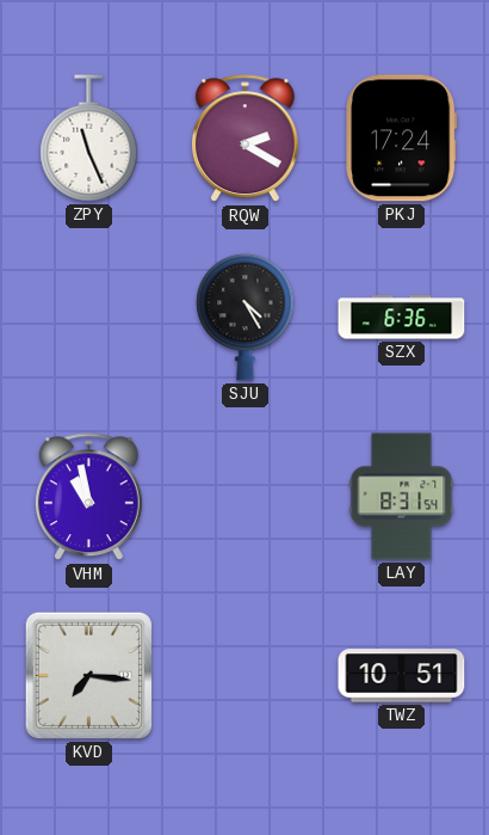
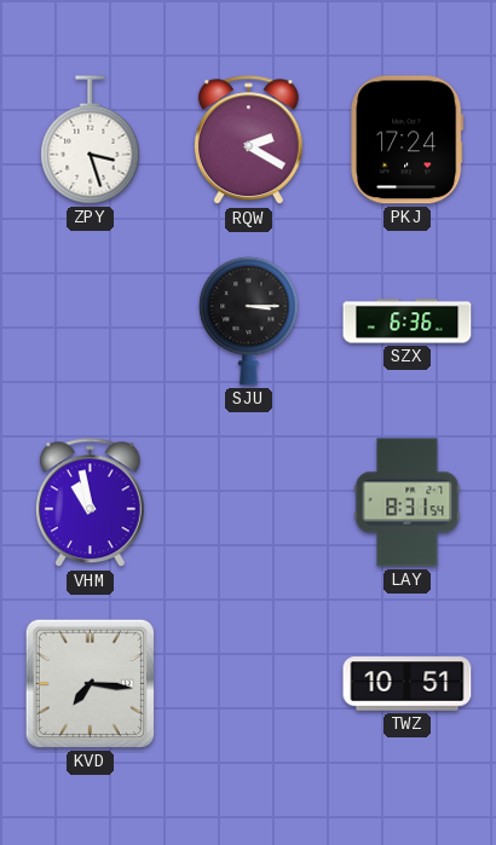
ZPY: 11:26 -> 3:27 (91, 140)
SJU: 4:25 -> 3:15 (249, 320)
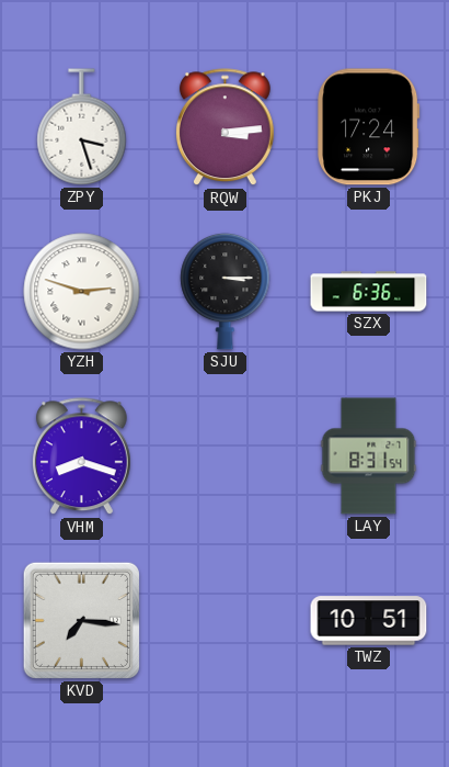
RQW: 2:20 -> 3:14 (225, 127)
YZH: none -> 2:48 (82, 292)
VHM: 10:58 -> 8:18 (81, 456)
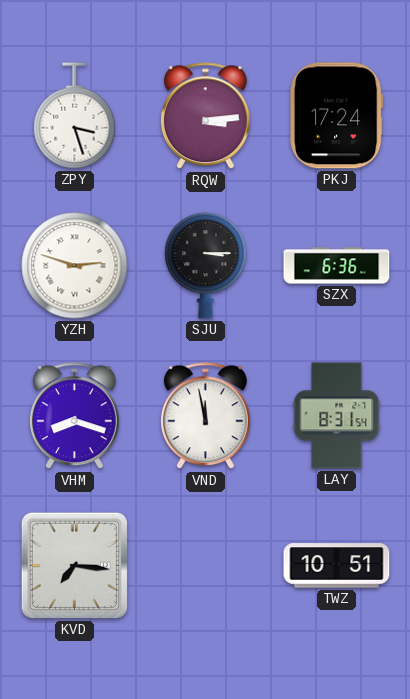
VND: none -> 11:58 (205, 416)
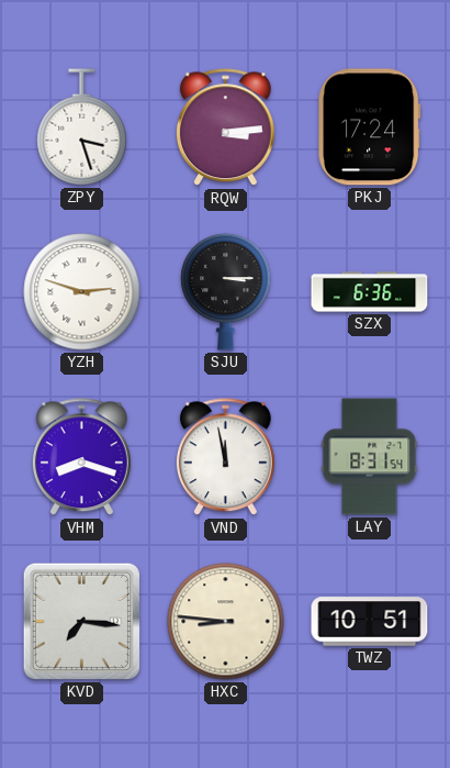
HXC: none -> 8:46 (226, 622)
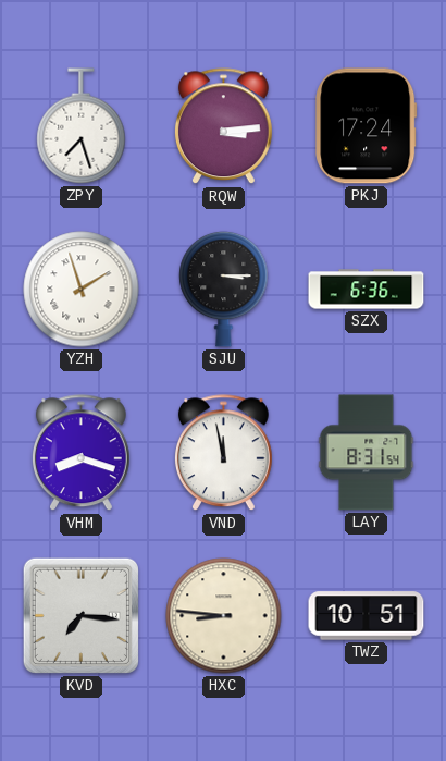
ZPY: 3:27 -> 7:27 (82, 126)
YZH: 2:48 -> 1:57 (82, 290)
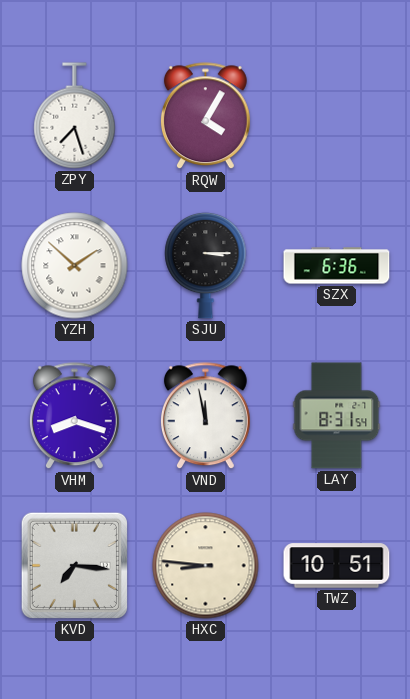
RQW: 3:14 -> 4:05 (205, 116)
PKJ: 17:24 -> none (367, 126)
YZH: 1:57 -> 1:52 (75, 266)
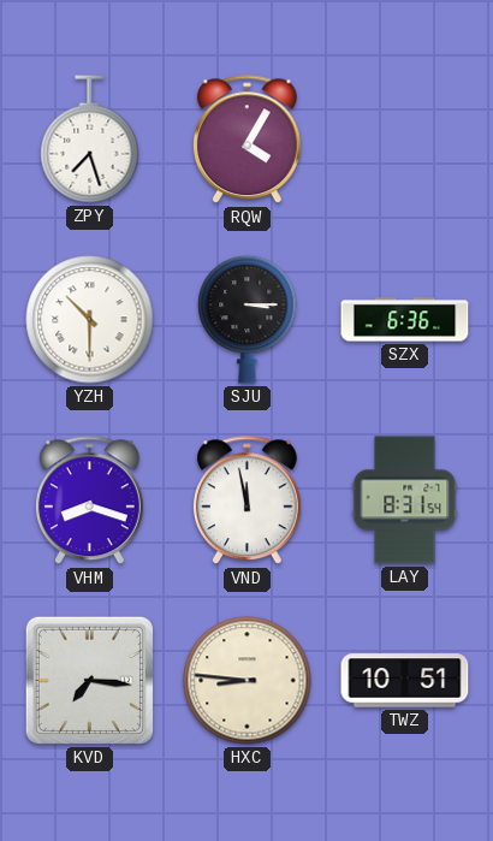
YZH: 1:52 -> 10:30 (90, 320)
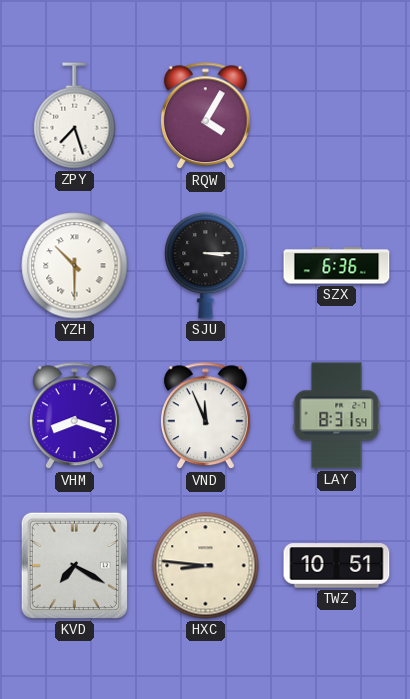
VND: 11:58 -> 11:56 (205, 416)
KVD: 7:16 -> 7:20 (74, 565)
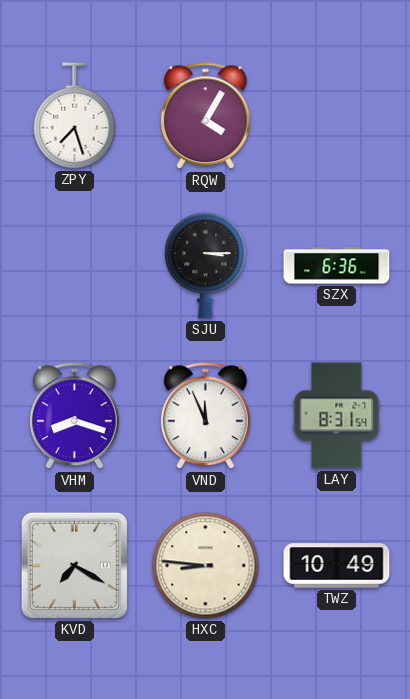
YZH: 10:30 -> none (75, 266)
TWZ: 10:51 -> 10:49 (337, 566)
